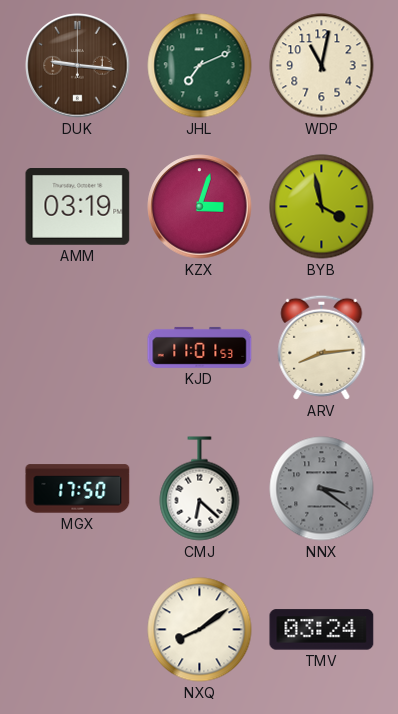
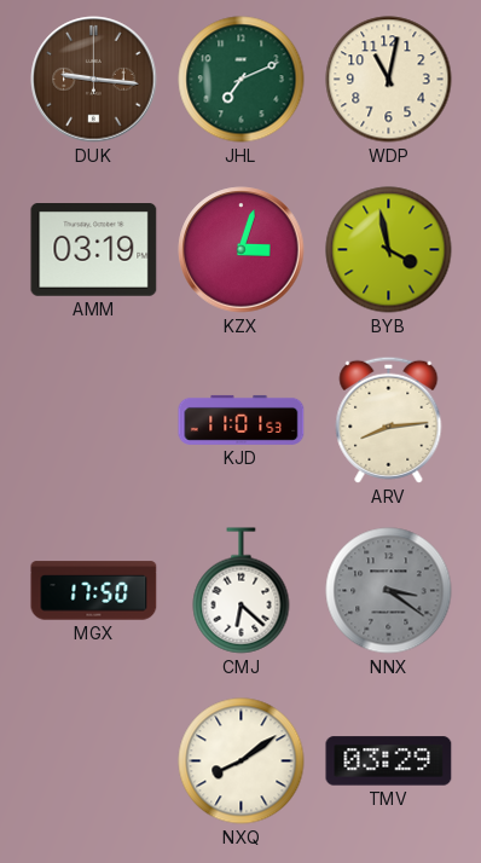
TMV: 03:24 -> 03:29 (389, 761)
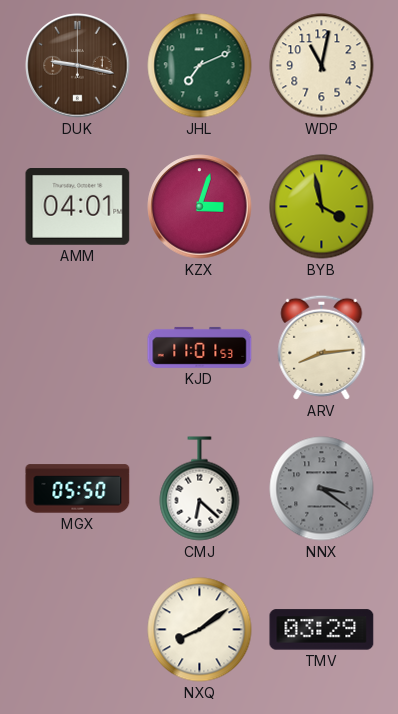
DUK: 9:16 -> 9:17 (78, 66)
AMM: 03:19 -> 04:01 (78, 207)
MGX: 17:50 -> 05:50 (78, 489)
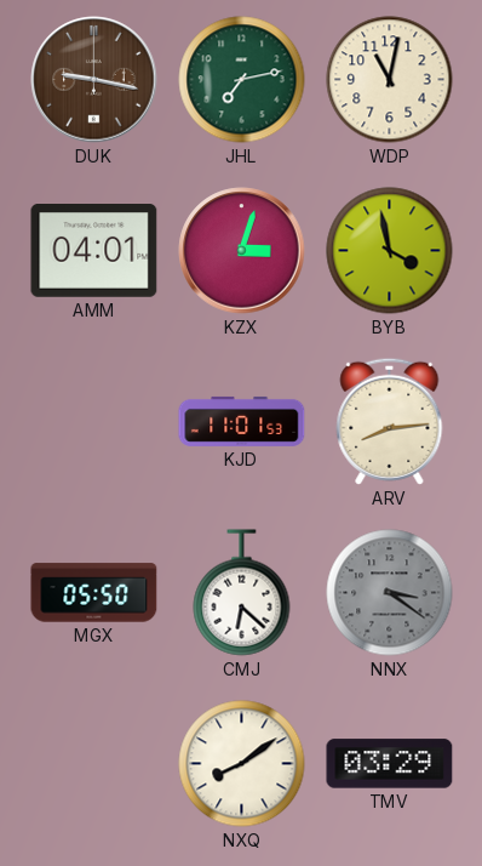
JHL: 7:11 -> 7:13 (242, 80)
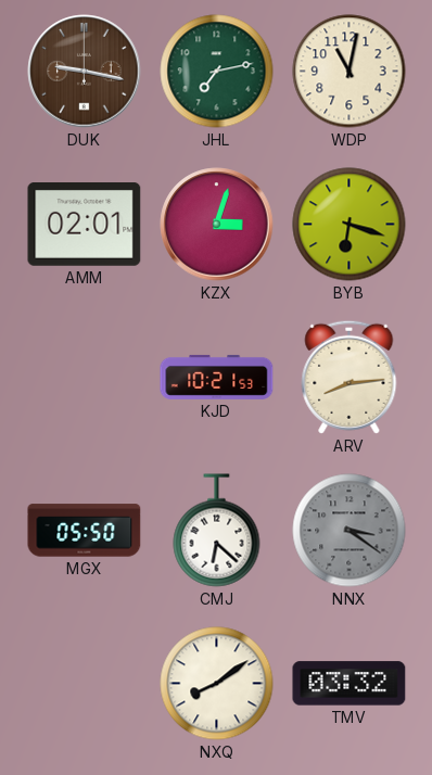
AMM: 04:01 -> 02:01 (85, 225)
BYB: 3:58 -> 6:18 (350, 225)
KJD: 11:01 -> 10:21 (217, 377)
TMV: 03:29 -> 03:32 (350, 684)
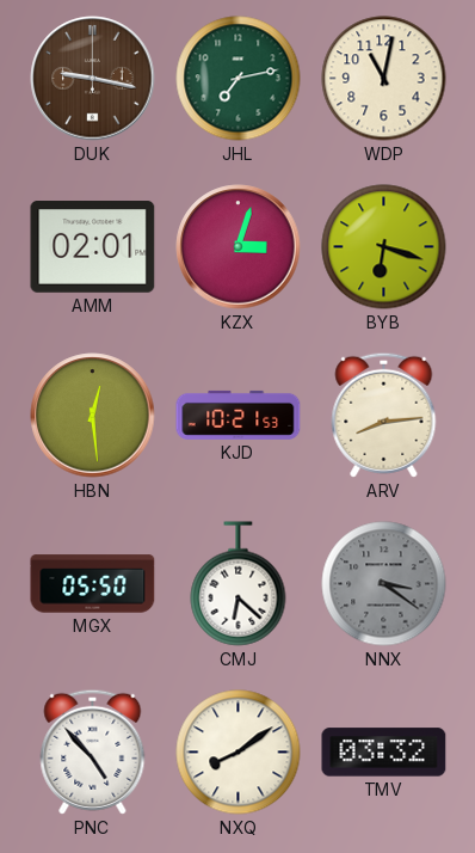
HBN: none -> 12:29 (93, 416)
PNC: none -> 4:53 (93, 751)
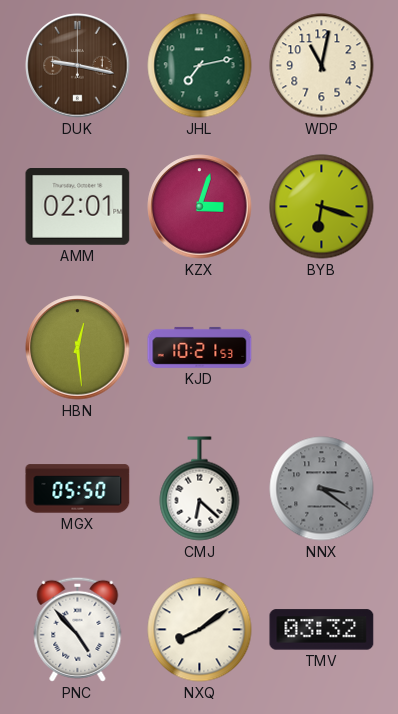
ARV: 8:14 -> none (384, 415)
